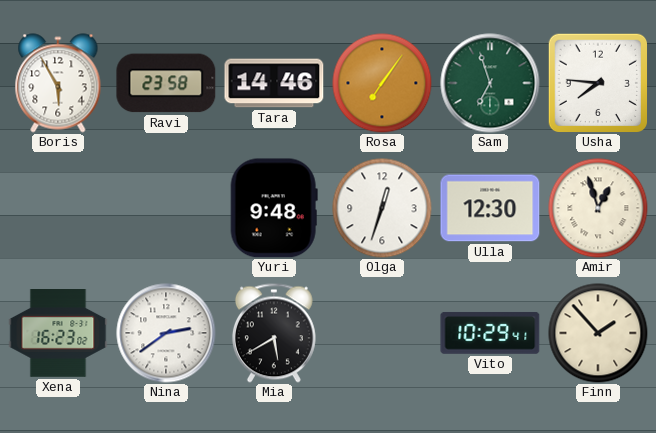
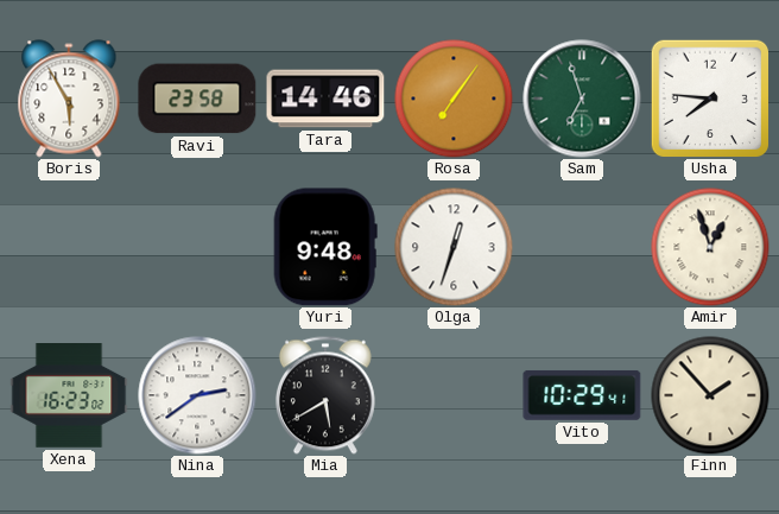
Ulla: 12:30 -> none (490, 208)
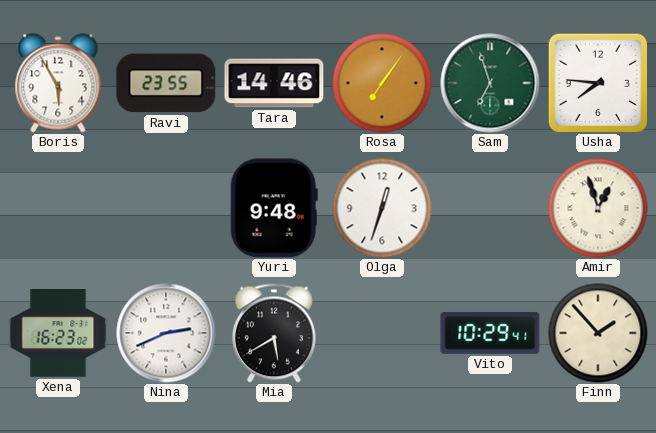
Ravi: 23:58 -> 23:55 (166, 83)
Nina: 2:39 -> 2:41 (166, 333)
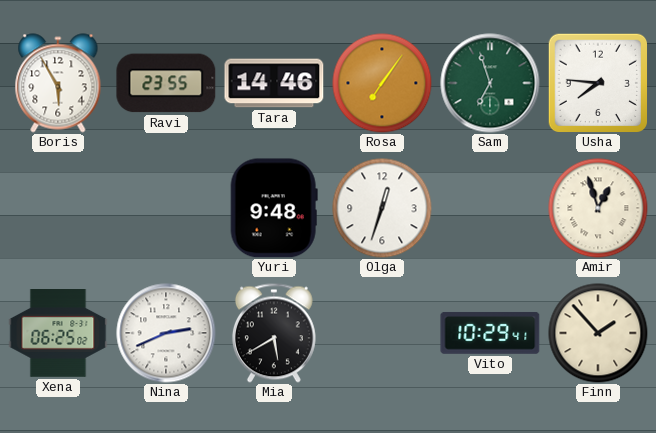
Xena: 16:23 -> 06:25 (58, 334)
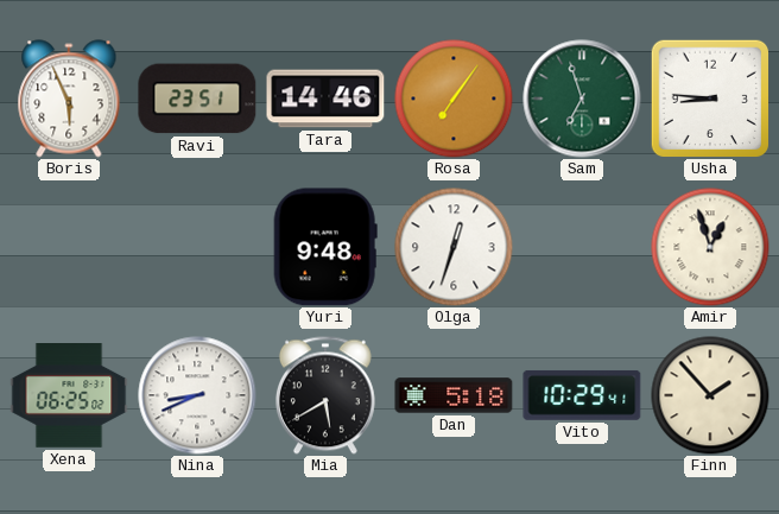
Boris: 5:55 -> 5:56 (69, 99)
Ravi: 23:55 -> 23:51 (197, 99)
Usha: 7:46 -> 8:46 (709, 97)
Nina: 2:41 -> 8:41 (197, 395)
Dan: none -> 5:18 (454, 395)
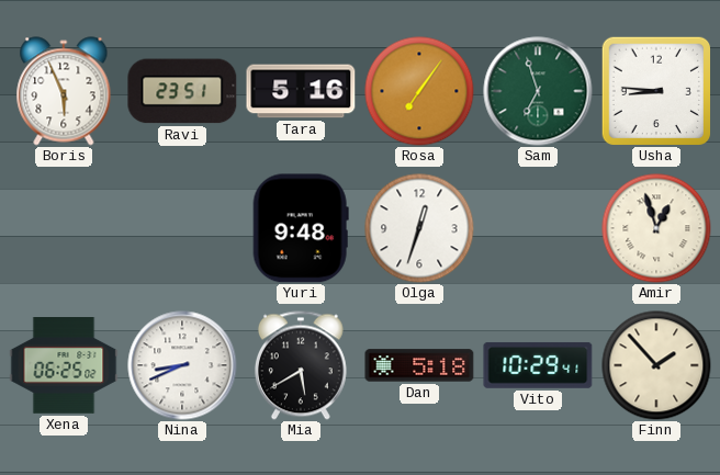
Tara: 14:46 -> 5:16 (301, 91)
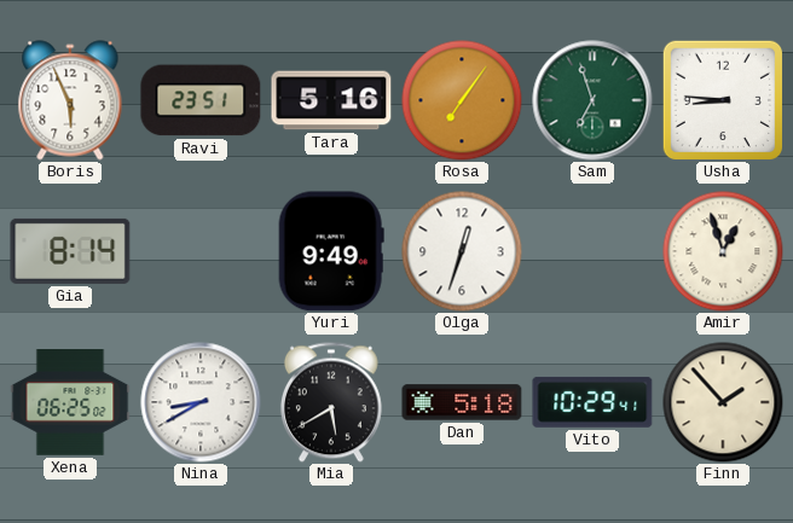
Gia: none -> 8:14 (70, 251)
Yuri: 9:48 -> 9:49 (331, 251)
Nina: 8:41 -> 8:40 (201, 402)
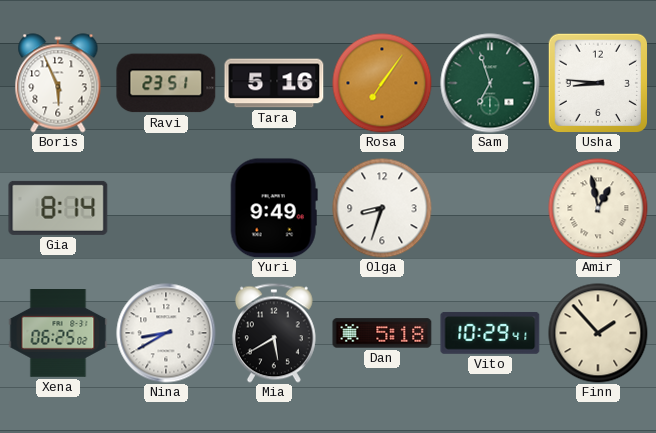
Olga: 12:33 -> 8:33 (382, 208)
Amir: 12:57 -> 12:58 (598, 208)
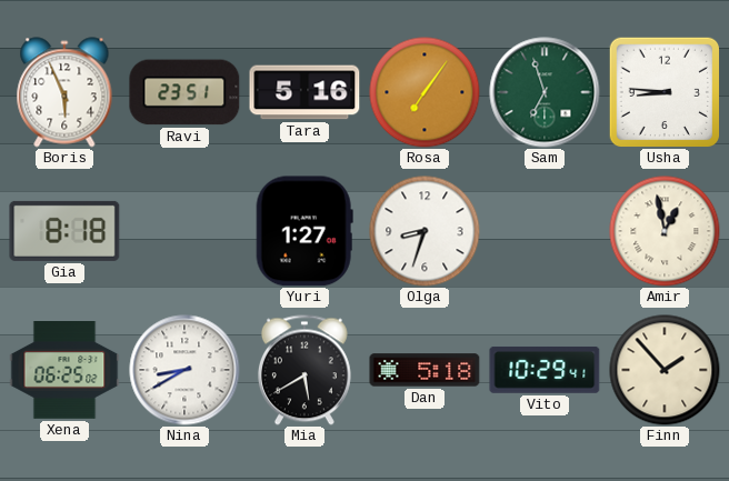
Gia: 8:14 -> 8:18 (64, 231)
Yuri: 9:49 -> 1:27 (304, 231)
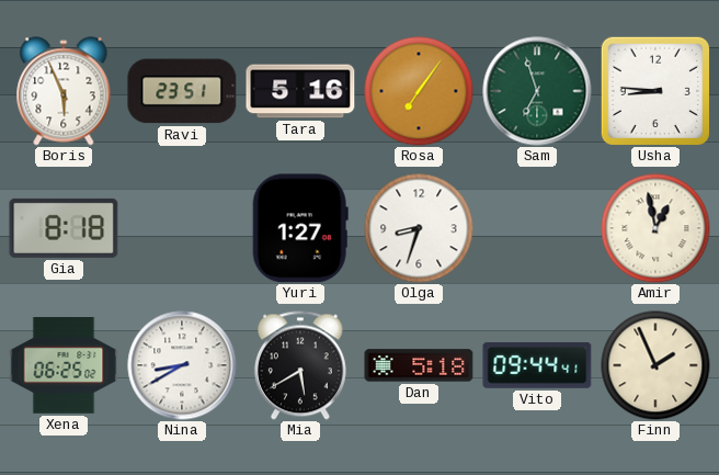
Vito: 10:29 -> 09:44 (537, 365)
Finn: 1:53 -> 1:56 (655, 365)
